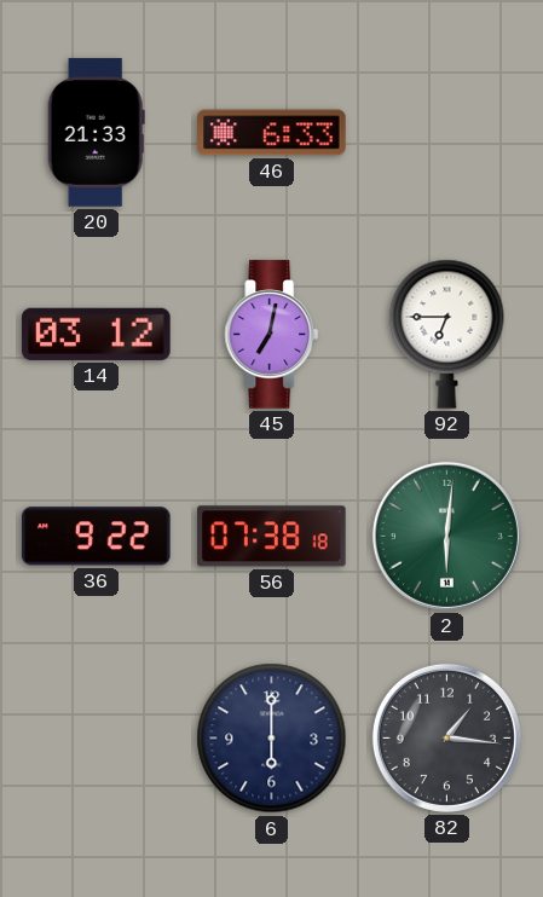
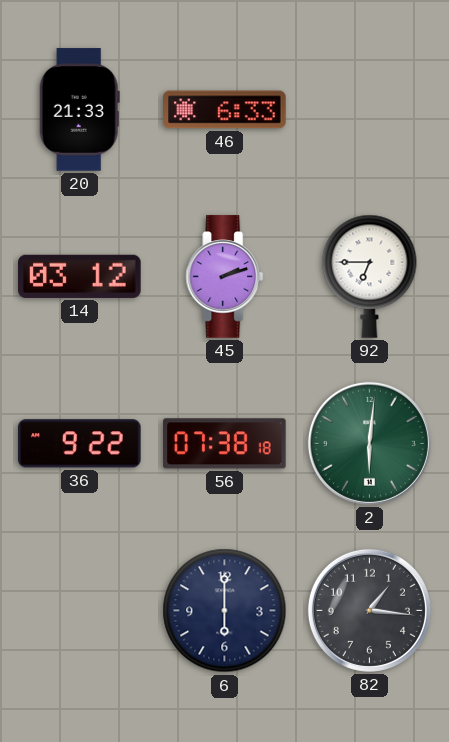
45: 7:02 -> 2:12 (225, 277)
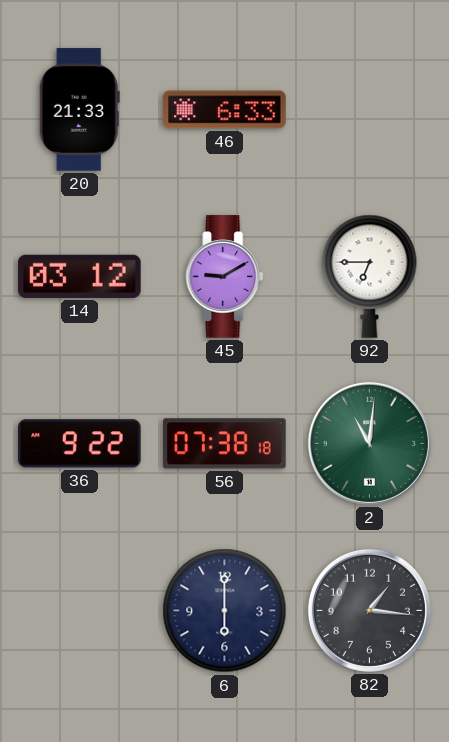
45: 2:12 -> 9:10 (225, 277)
2: 6:01 -> 11:01 (369, 443)
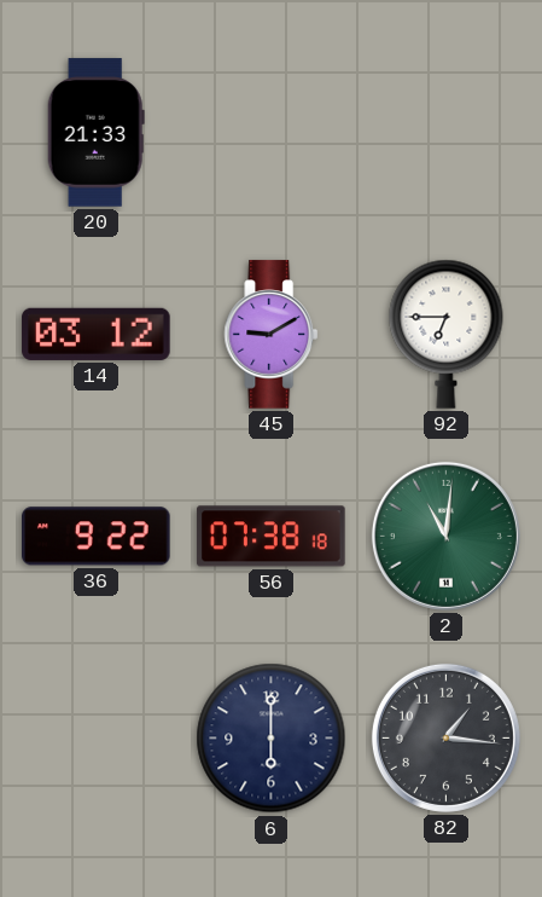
46: 6:33 -> none (225, 110)
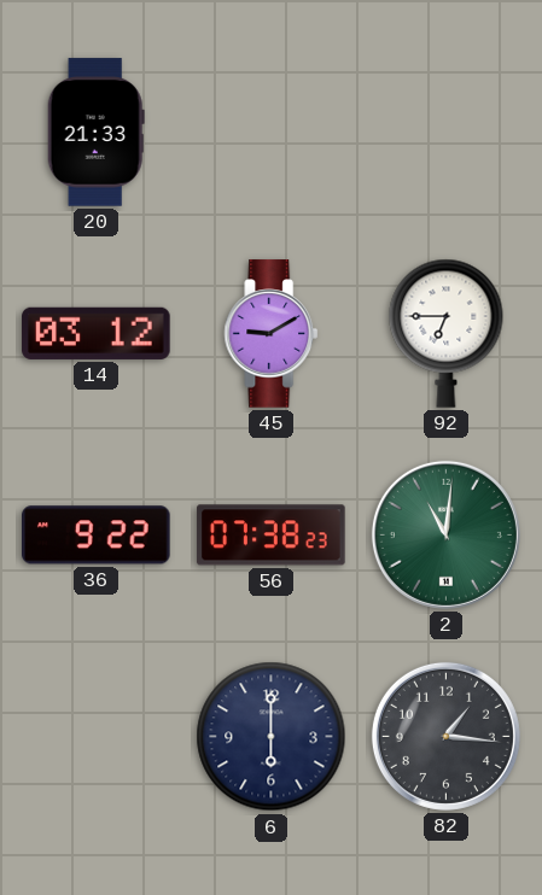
56: 07:38:18 -> 07:38:23 (272, 536)
